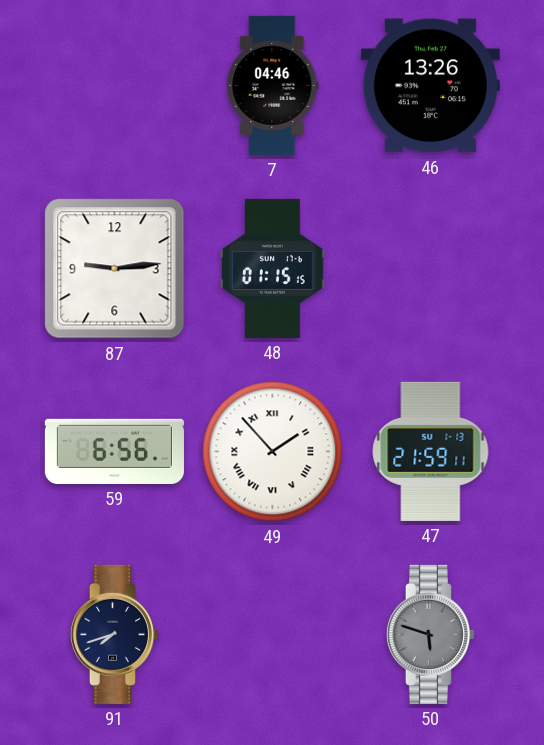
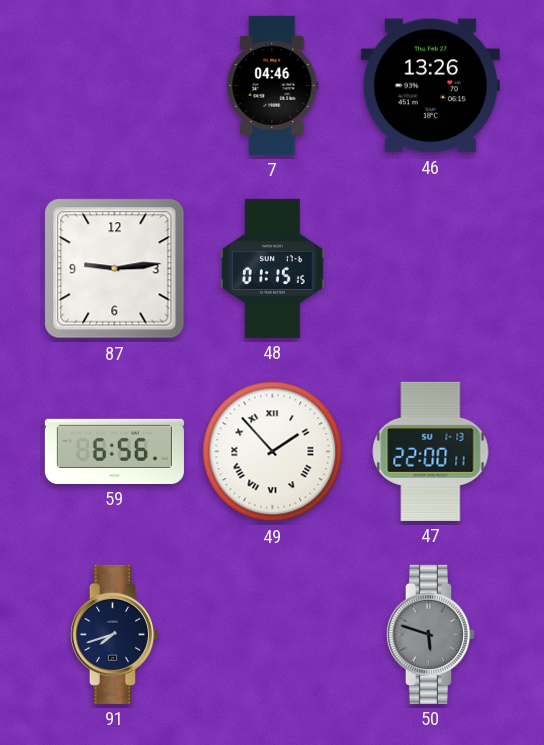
47: 21:59 -> 22:00 (431, 451)
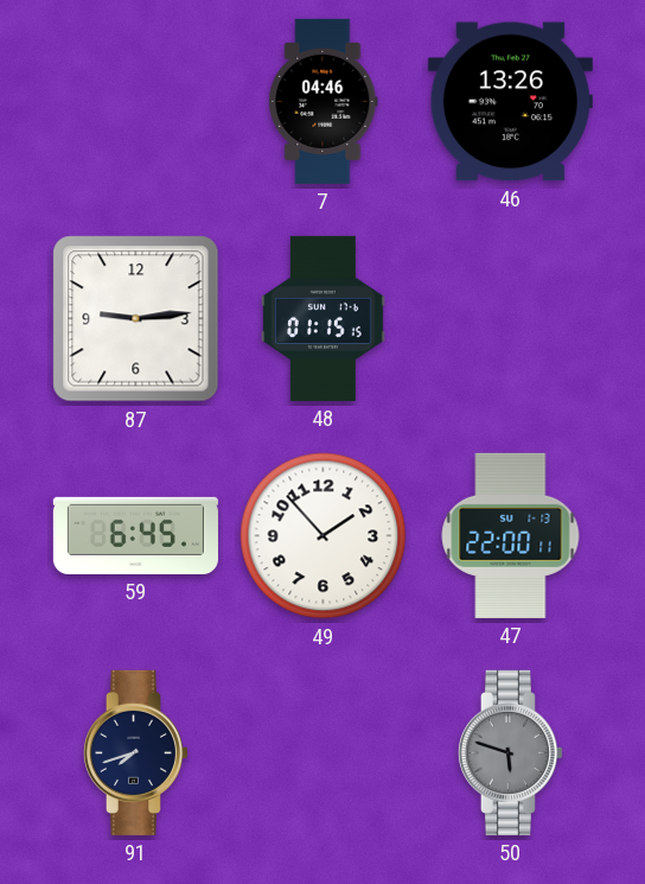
59: 6:56 -> 6:45 (135, 535)
49 numerals: Roman -> Arabic (324, 536)
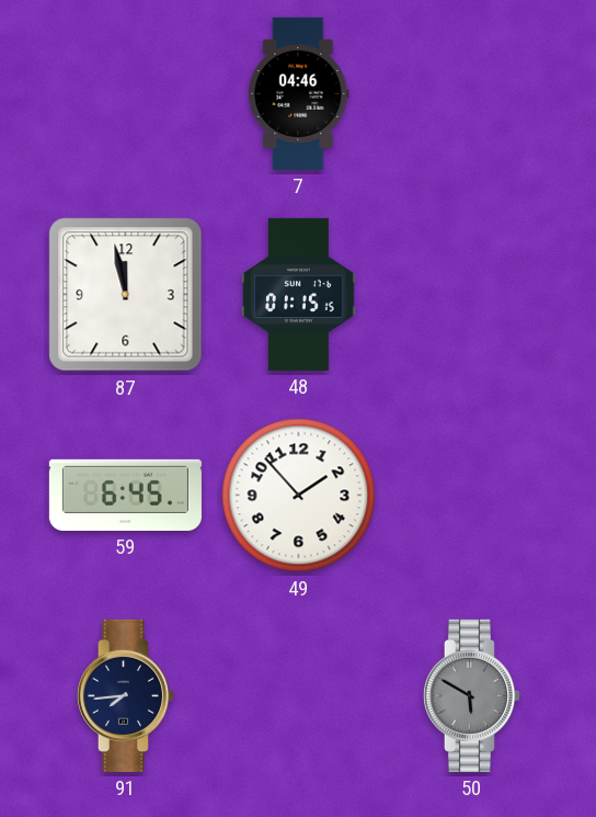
46: 13:26 -> none (510, 102)
87: 9:14 -> 11:58 (126, 295)
47: 22:00 -> none (511, 535)
91: 7:42 -> 7:44 (125, 695)
50: 5:48 -> 5:50 (471, 695)
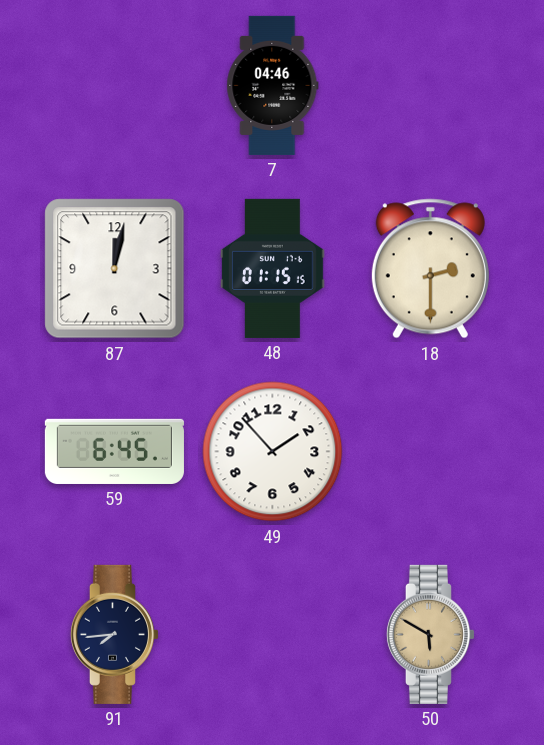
87: 11:58 -> 12:02 (115, 269)
18: none -> 2:30 (430, 269)
50 dial: grey -> champagne (430, 634)
